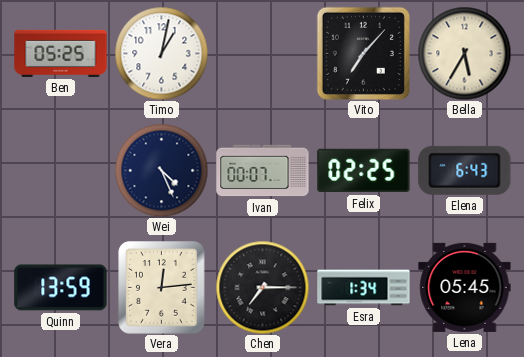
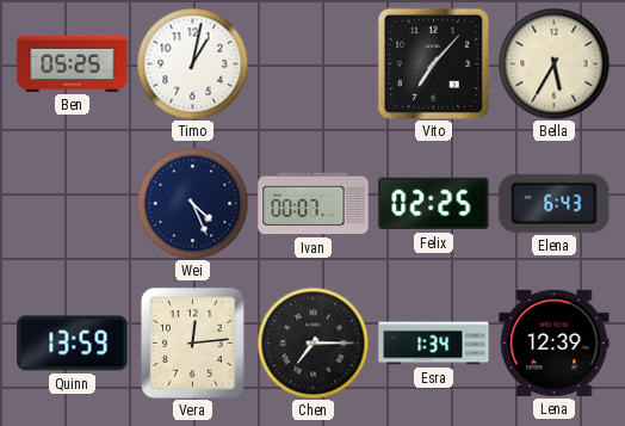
Lena: 05:45 -> 12:39 (555, 342)
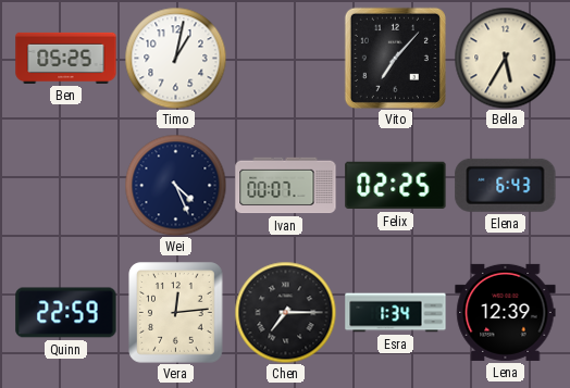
Quinn: 13:59 -> 22:59 (66, 313)
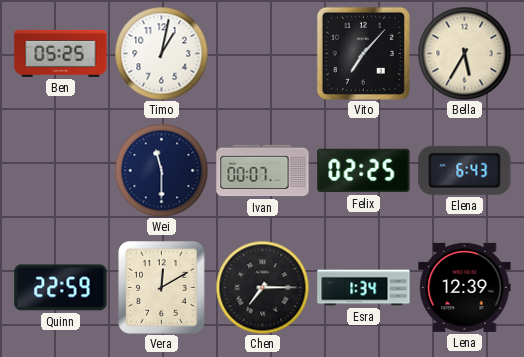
Wei: 4:26 -> 11:30 (161, 170)
Vera: 12:14 -> 12:10 (162, 288)
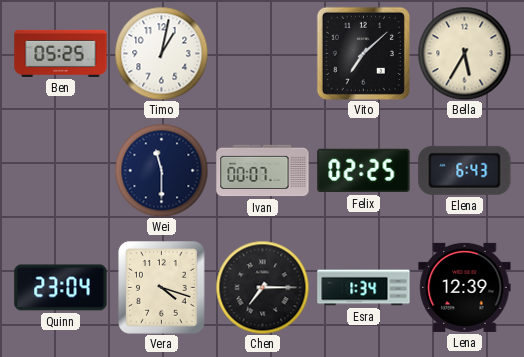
Vito: 7:07 -> 7:08 (363, 53)
Quinn: 22:59 -> 23:04 (61, 288)
Vera: 12:10 -> 4:18 (162, 288)
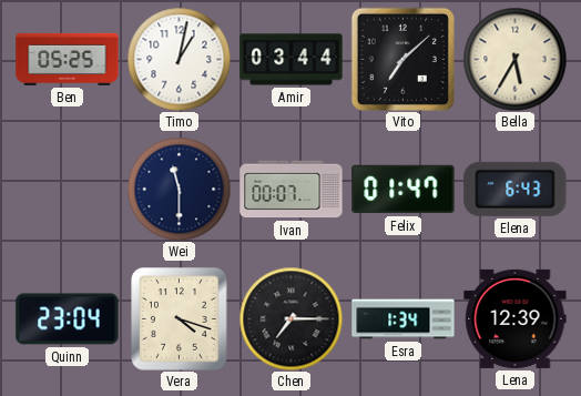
Amir: none -> 03:44 (292, 60)
Felix: 02:25 -> 01:47 (404, 190)
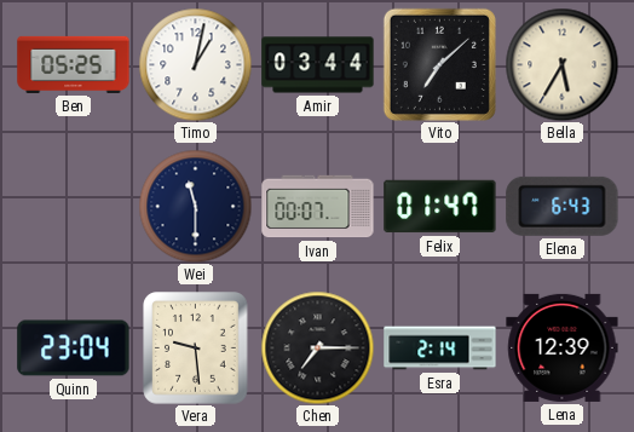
Vera: 4:18 -> 9:29 (196, 349)
Esra: 1:34 -> 2:14 (440, 349)
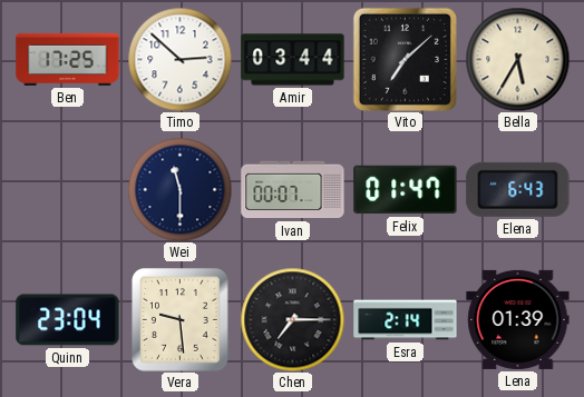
Ben: 05:25 -> 17:25 (68, 59)
Timo: 1:02 -> 2:52 (179, 59)
Lena: 12:39 -> 01:39 (518, 319)
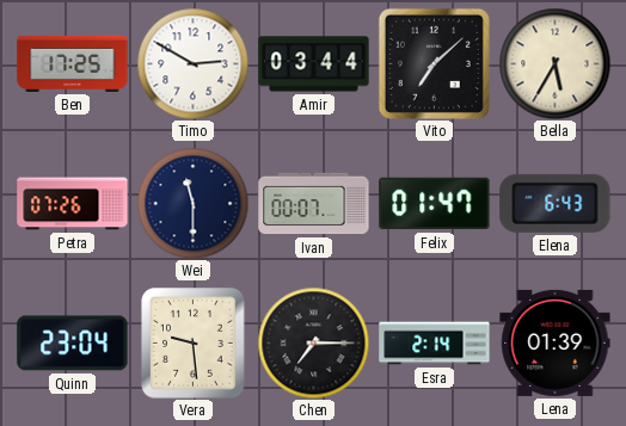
Timo: 2:52 -> 2:50 (192, 63)
Petra: none -> 07:26 (73, 204)
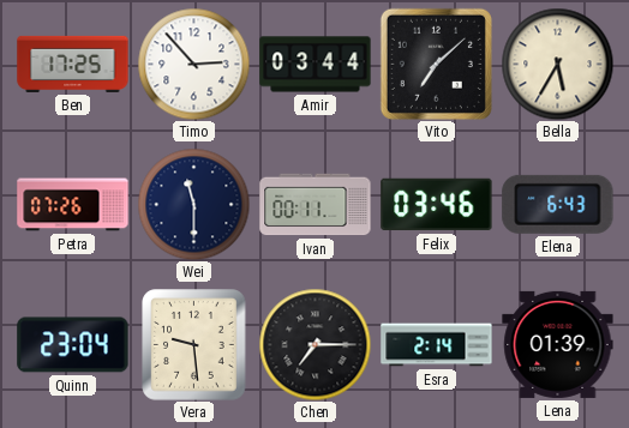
Timo: 2:50 -> 2:53 (193, 64)
Ivan: 00:07 -> 00:11 (316, 205)
Felix: 01:47 -> 03:46 (437, 205)
